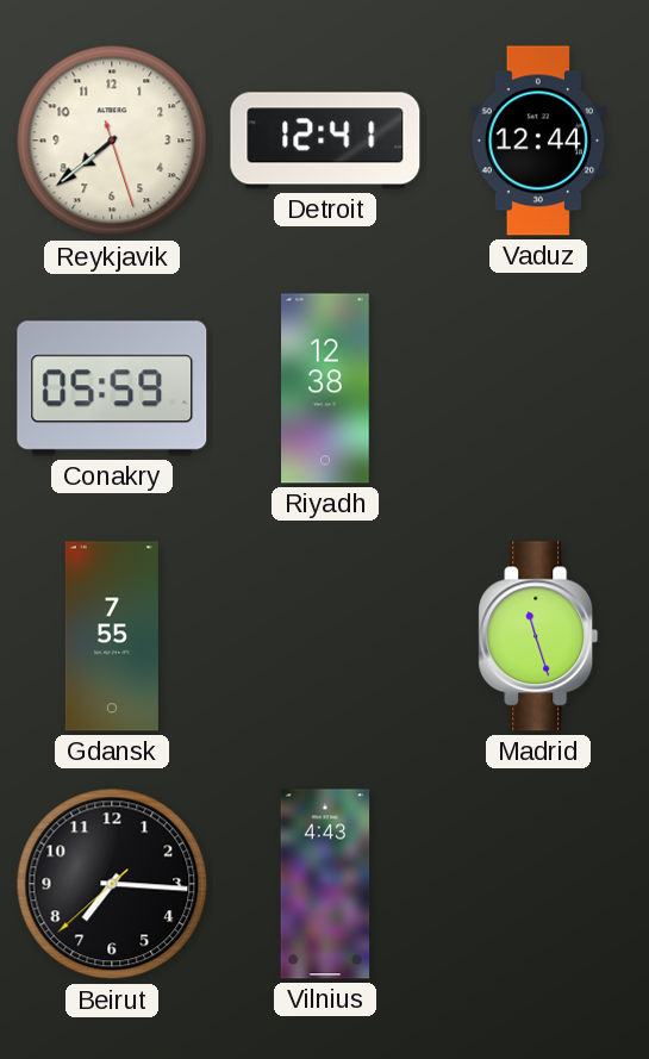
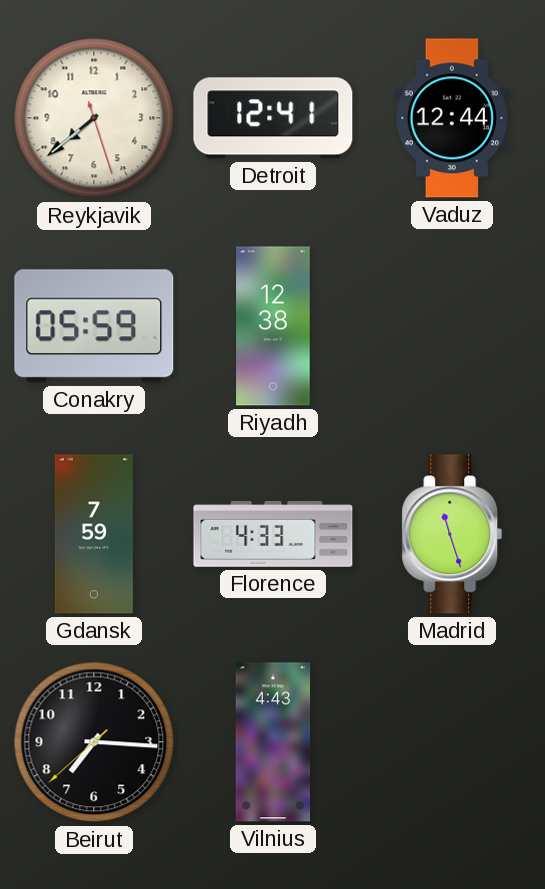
Gdansk: 7:55 -> 7:59 (94, 534)
Florence: none -> 4:33 (273, 535)
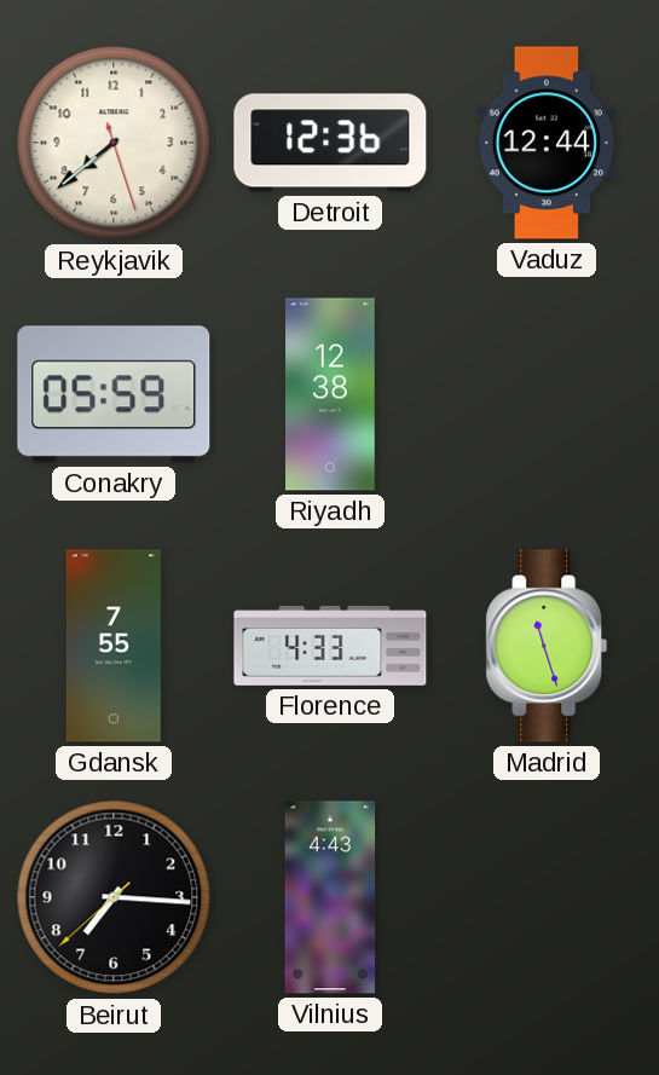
Detroit: 12:41 -> 12:36 (330, 143)
Gdansk: 7:59 -> 7:55 (114, 646)
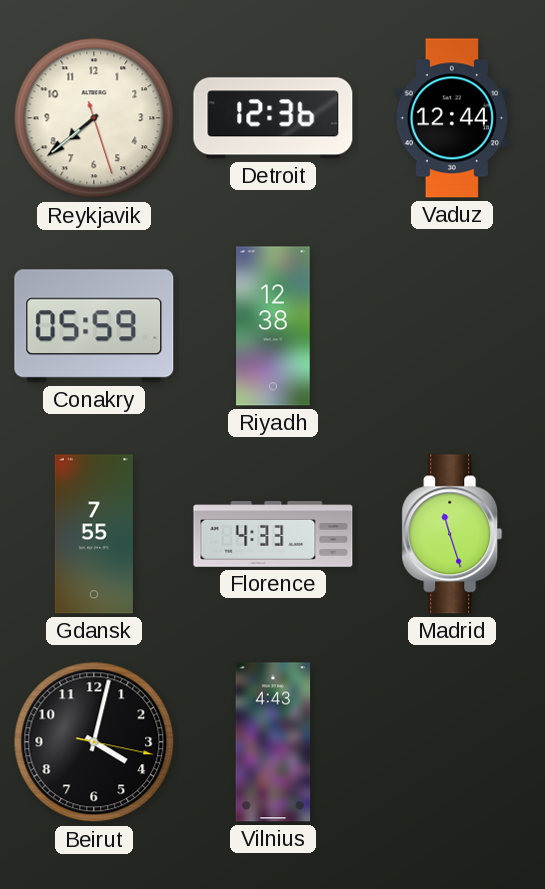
Beirut: 7:15 -> 4:02 (94, 742)
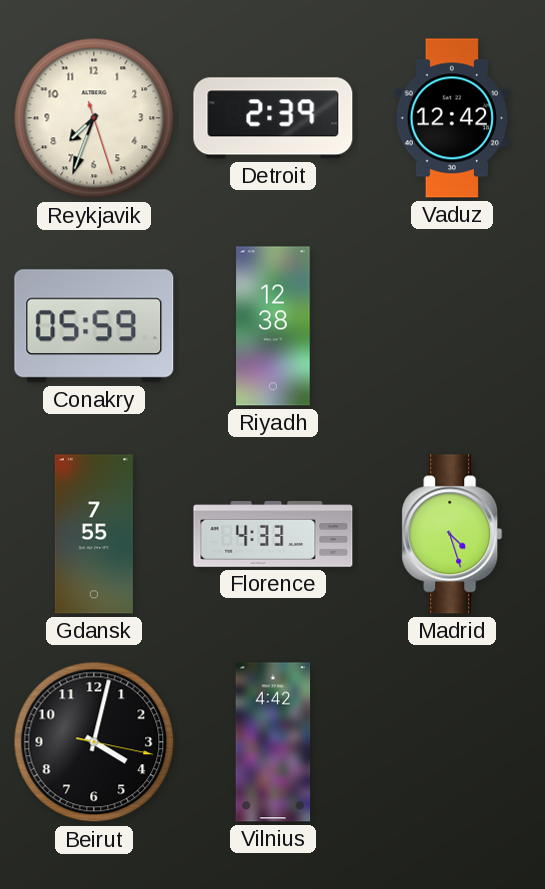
Reykjavik: 7:38 -> 7:33 (94, 118)
Detroit: 12:36 -> 2:39 (273, 118)
Vaduz: 12:44 -> 12:42 (452, 118)
Madrid: 11:27 -> 4:27 (452, 534)
Vilnius: 4:43 -> 4:42 (273, 742)
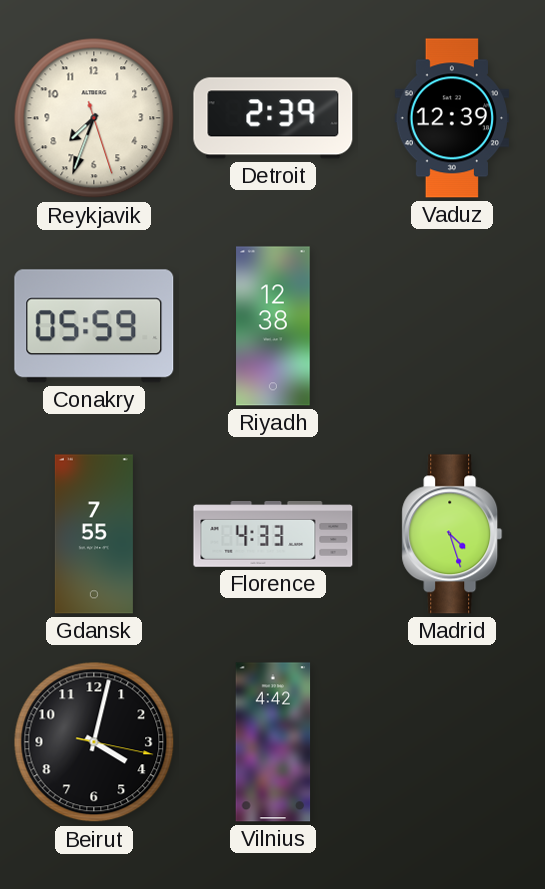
Vaduz: 12:42 -> 12:39 (452, 118)
